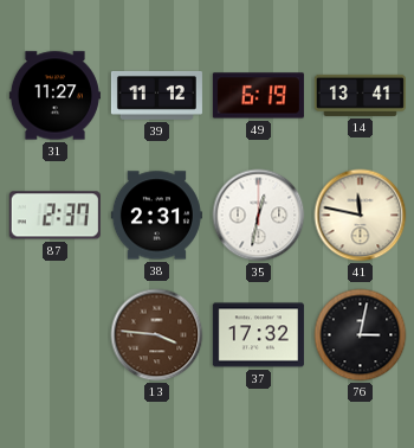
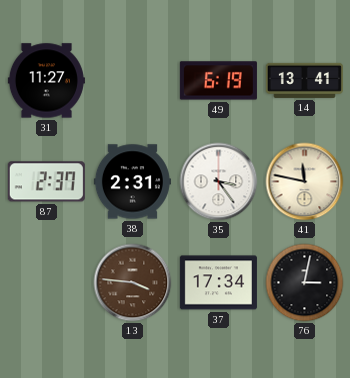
39: 11:12 -> none (156, 95)
35: 12:32 -> 3:24 (219, 182)
37: 17:32 -> 17:34 (218, 283)
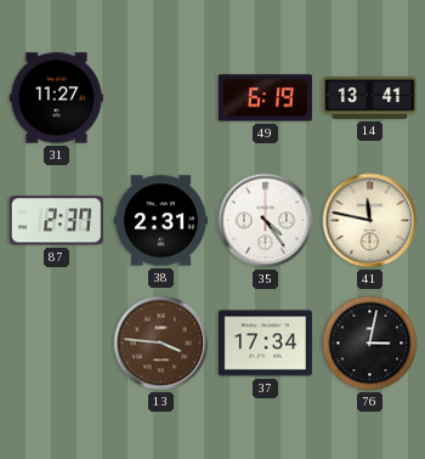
35: 3:24 -> 4:24 (266, 221)
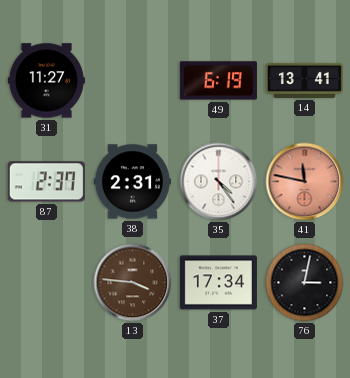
41 dial: cream -> salmon (305, 182)
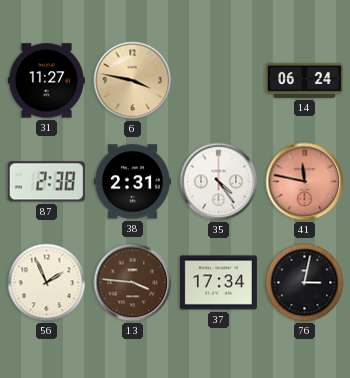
6: none -> 3:47 (133, 81)
49: 6:19 -> none (218, 81)
14: 13:41 -> 06:24 (304, 80)
87: 2:37 -> 2:38 (46, 182)
56: none -> 1:56 (47, 283)
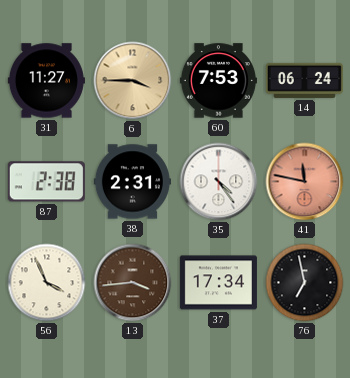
6: 3:47 -> 3:45 (133, 81)
60: none -> 7:53 (218, 81)
56: 1:56 -> 3:56 (47, 283)
13: 3:46 -> 3:44 (133, 283)
76: 3:02 -> 6:58 (305, 283)
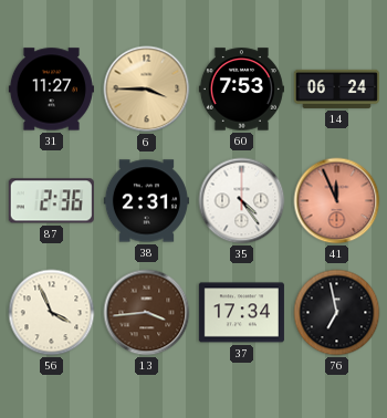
87: 2:38 -> 2:36 (51, 201)
41: 11:47 -> 11:56 (337, 201)
